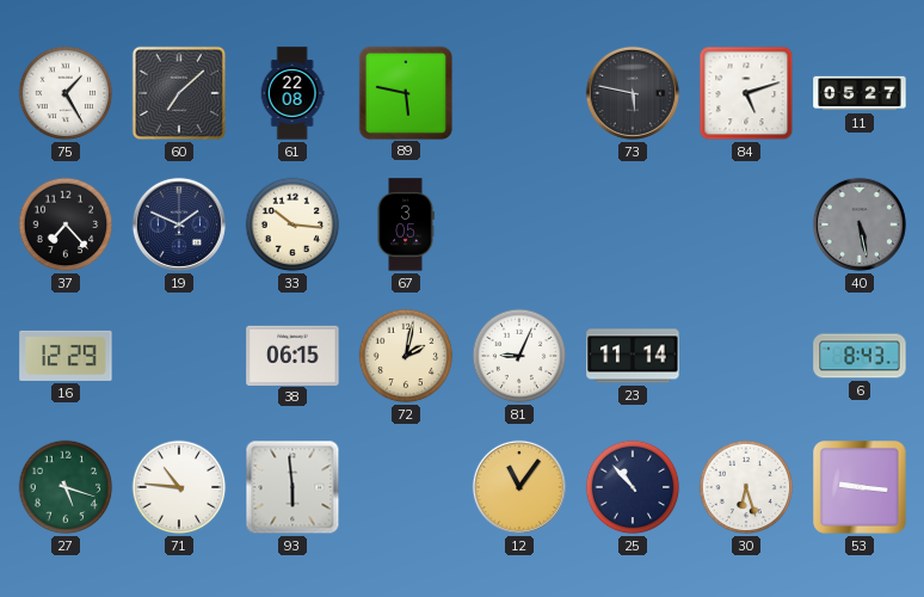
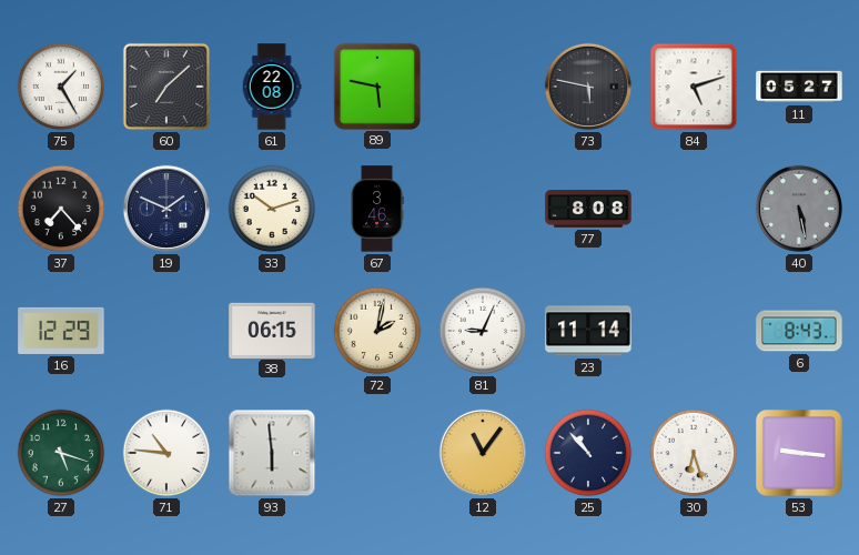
33: 10:16 -> 10:12 (272, 209)
67: 3:05 -> 3:46 (377, 209)
77: none -> 8:08 (588, 209)
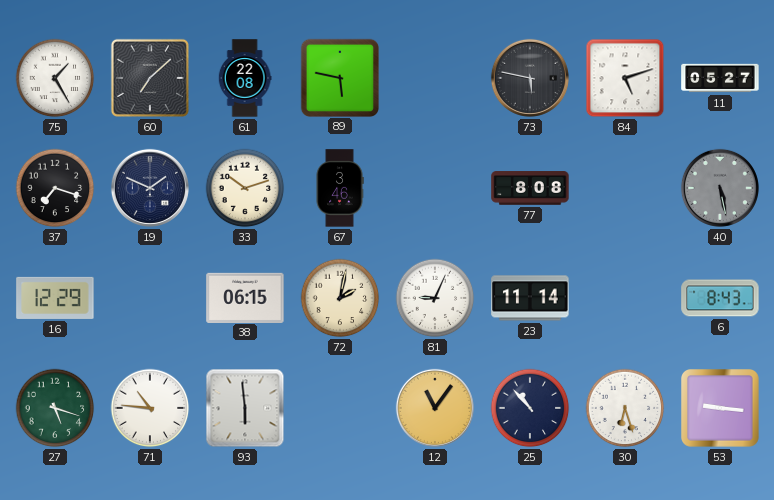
37: 7:23 -> 7:18 (55, 188)
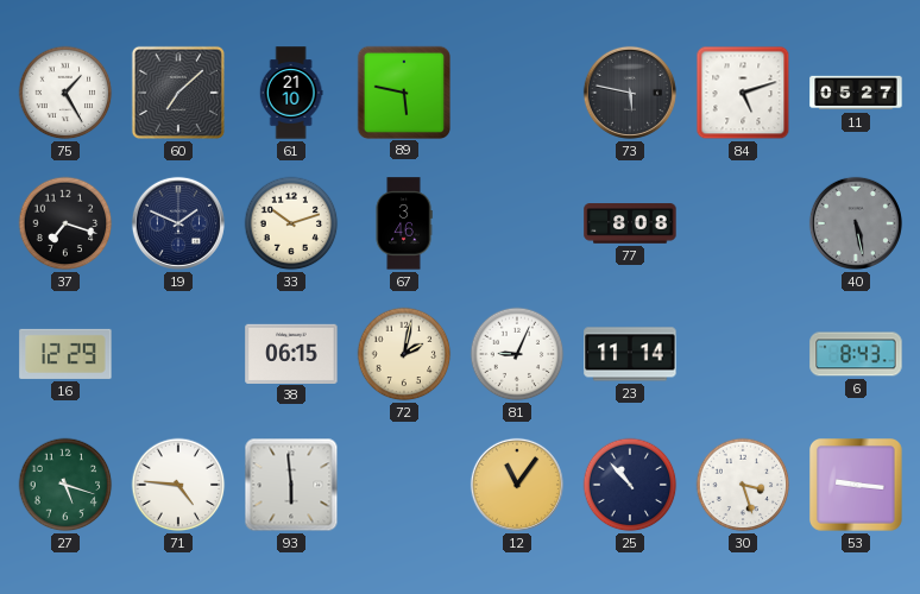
61: 22:08 -> 21:10 (291, 93)
71: 10:46 -> 4:46 (178, 485)
30: 6:27 -> 3:27 (743, 485)
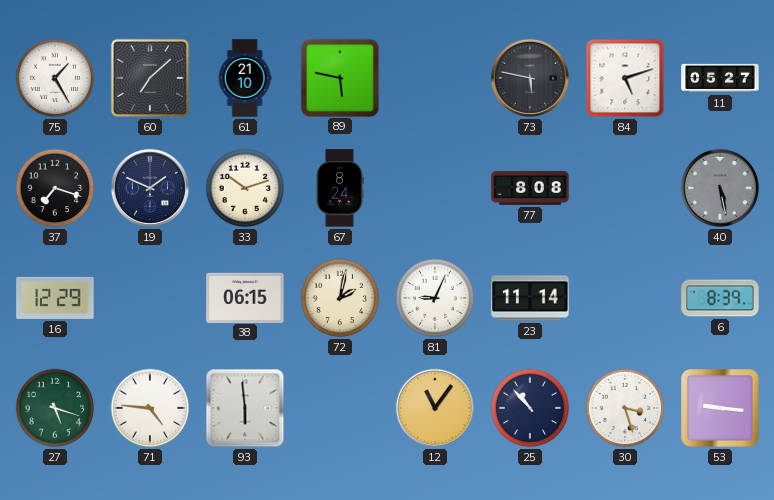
67: 3:46 -> 8:24 (340, 188)
6: 8:43 -> 8:39 (720, 298)
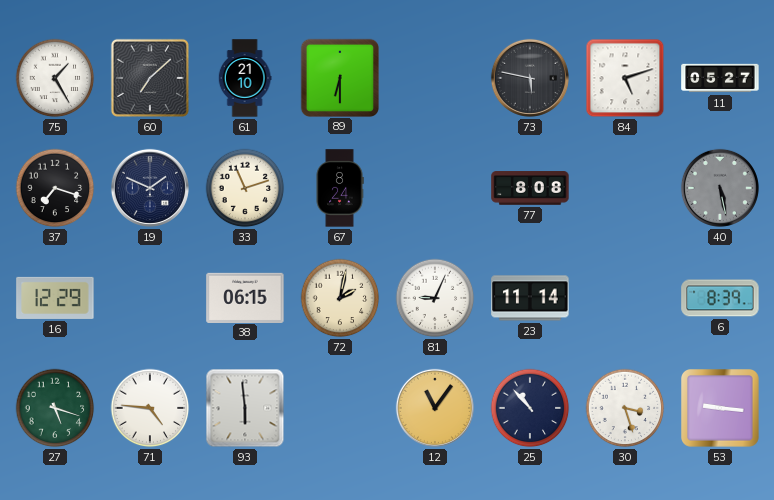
89: 5:47 -> 6:30 (339, 77)
33: 10:12 -> 11:12 (245, 188)
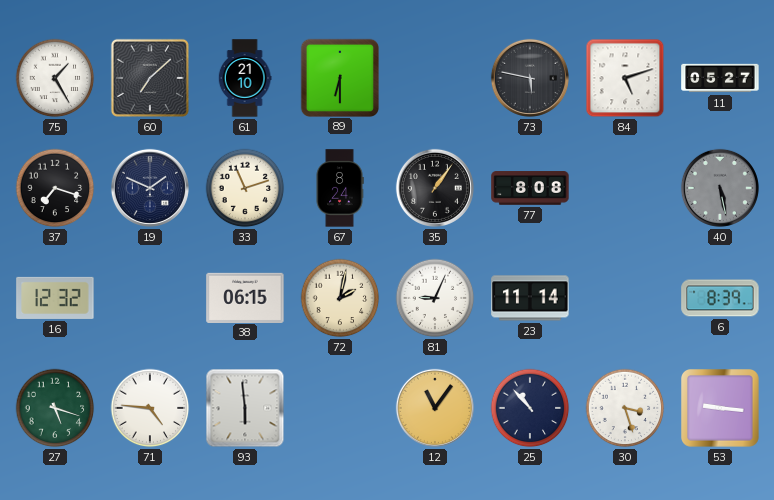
35: none -> 1:06 (435, 188)
16: 12:29 -> 12:32 (55, 298)
